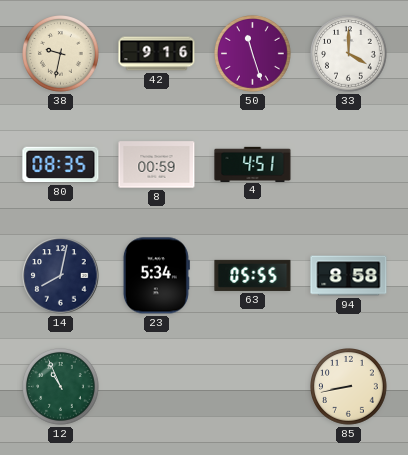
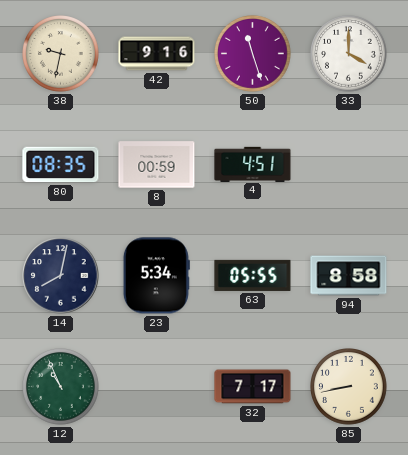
32: none -> 7:17 (253, 387)
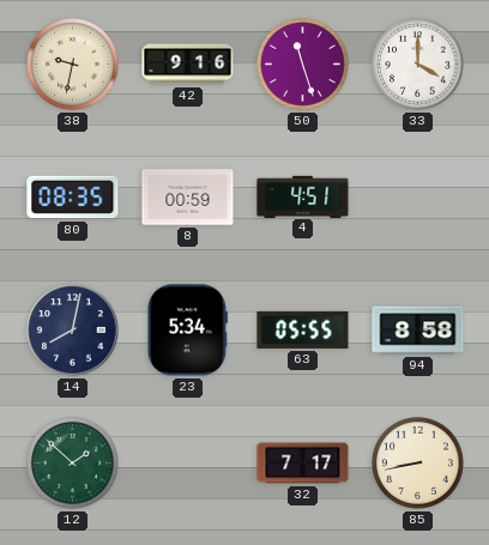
12: 10:56 -> 1:52 (73, 464)
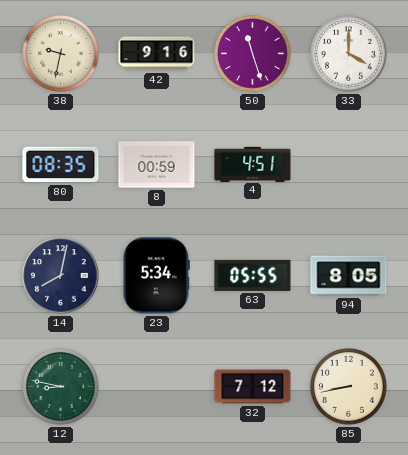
94: 8:58 -> 8:05 (349, 276)
12: 1:52 -> 8:47 (61, 387)
32: 7:17 -> 7:12 (253, 387)
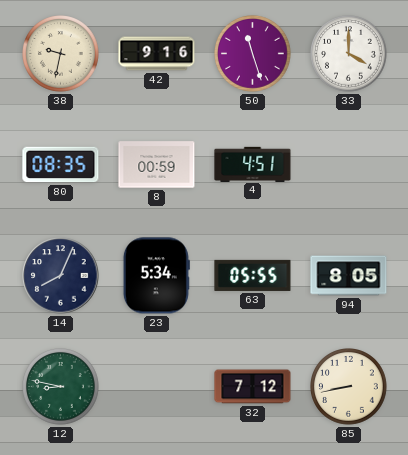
14: 8:02 -> 8:04 (61, 276)
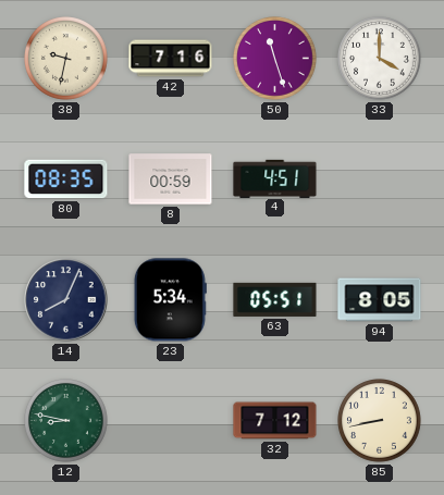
42: 9:16 -> 7:16 (171, 59)
63: 05:55 -> 05:51 (275, 299)
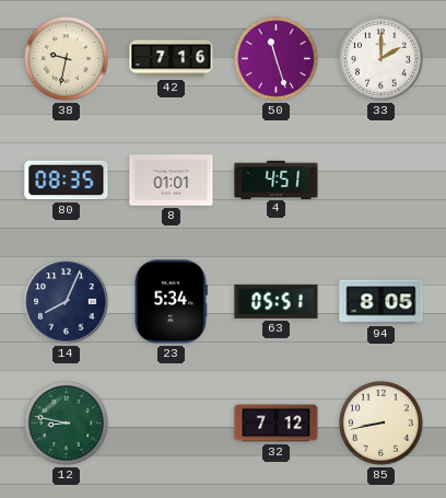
33: 4:00 -> 2:00 (382, 59)
8: 00:59 -> 01:01 (172, 181)
